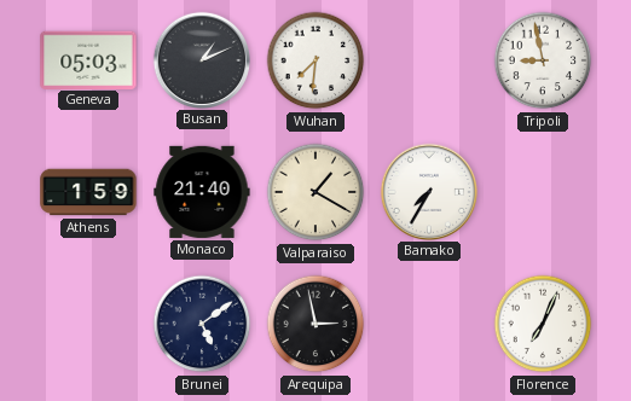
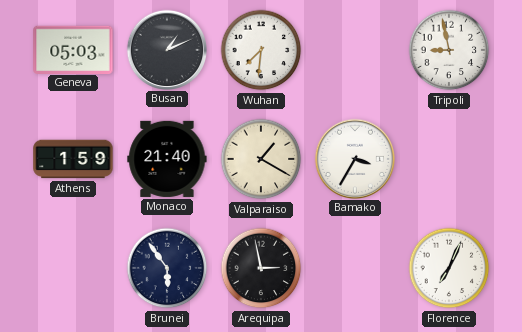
Bamako: 7:35 -> 3:35 (354, 158)
Brunei: 5:09 -> 5:54 (167, 268)
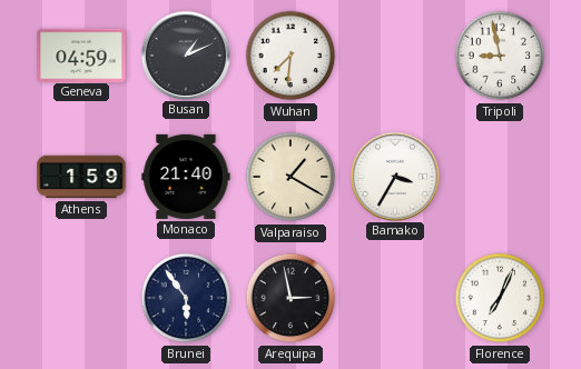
Geneva: 05:03 -> 04:59 (81, 54)
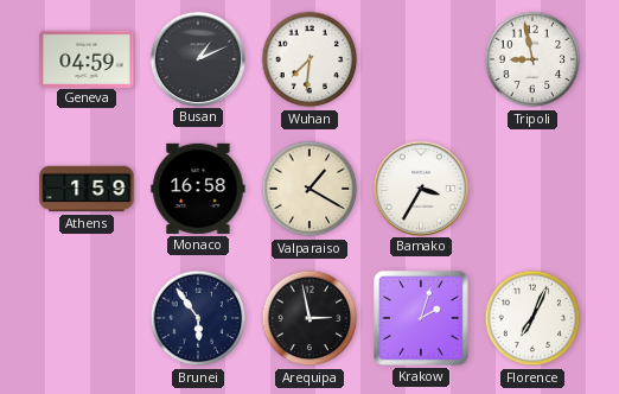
Monaco: 21:40 -> 16:58 (198, 189)
Krakow: none -> 2:03 (421, 318)
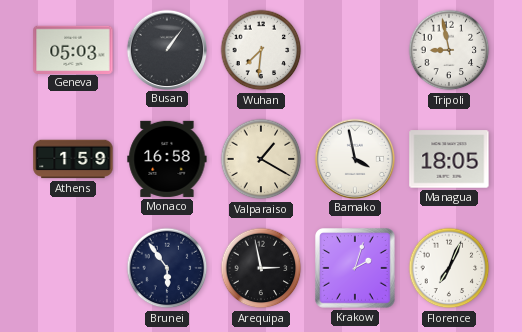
Geneva: 04:59 -> 05:03 (73, 49)
Busan: 1:11 -> 1:06 (166, 49)
Bamako: 3:35 -> 3:58 (354, 158)
Managua: none -> 18:05 (449, 159)
